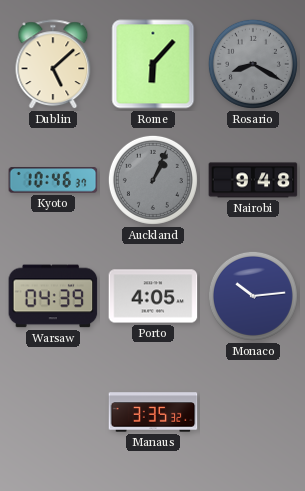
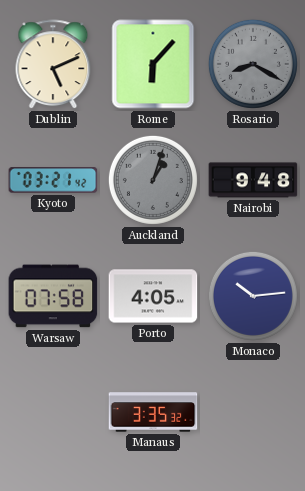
Dublin: 5:08 -> 5:11 (53, 65)
Kyoto: 10:46 -> 03:21 (53, 180)
Auckland: 1:04 -> 1:03 (153, 180)
Warsaw: 04:39 -> 07:58 (53, 296)
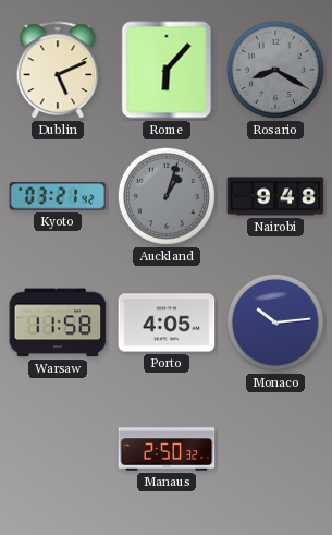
Warsaw: 07:58 -> 11:58 (58, 323)
Manaus: 3:35 -> 2:50 (167, 449)
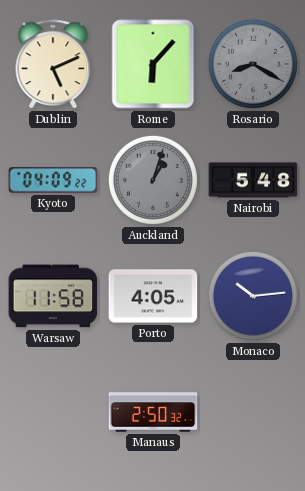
Kyoto: 03:21 -> 04:09 (53, 180)
Nairobi: 9:48 -> 5:48 (253, 180)
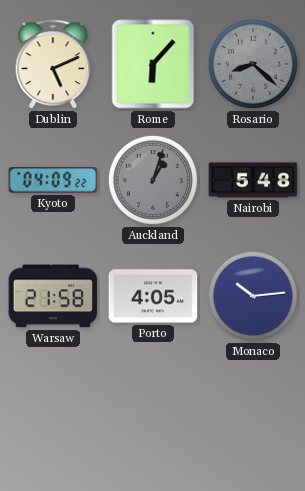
Rosario: 8:20 -> 8:22 (253, 64)
Warsaw: 11:58 -> 21:58 (53, 296)
Manaus: 2:50 -> none (153, 412)
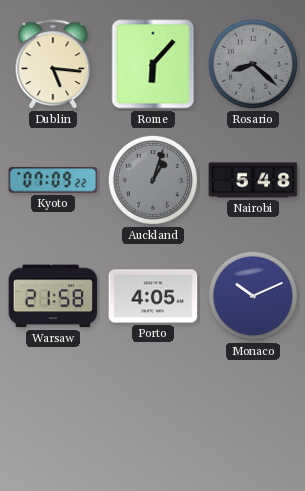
Dublin: 5:11 -> 5:16 (53, 65)
Kyoto: 04:09 -> 07:09 (53, 180)
Monaco: 10:14 -> 10:11 (253, 296)
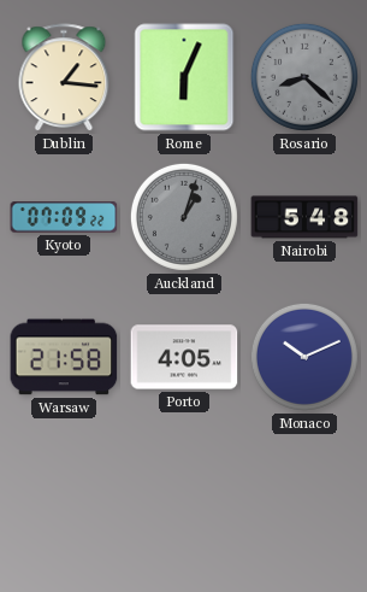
Dublin: 5:16 -> 1:16 (64, 78)
Rome: 6:07 -> 6:04 (184, 77)
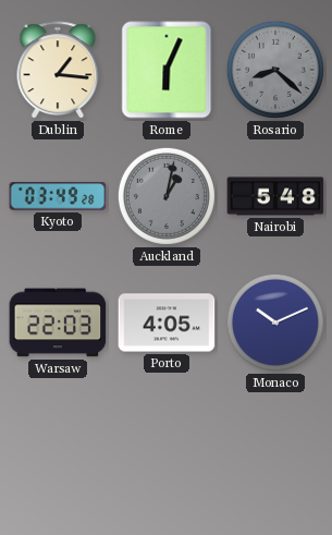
Kyoto: 07:09 -> 03:49 (58, 196)
Auckland: 1:03 -> 1:02 (167, 196)
Warsaw: 21:58 -> 22:03 (58, 323)
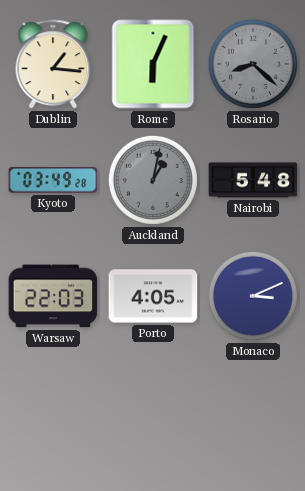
Monaco: 10:11 -> 3:11 (253, 296)
